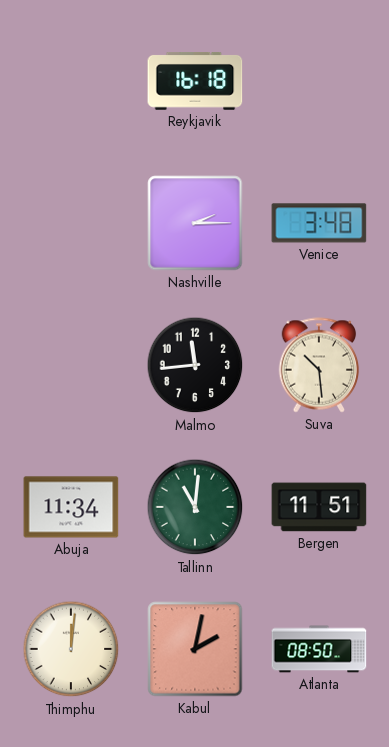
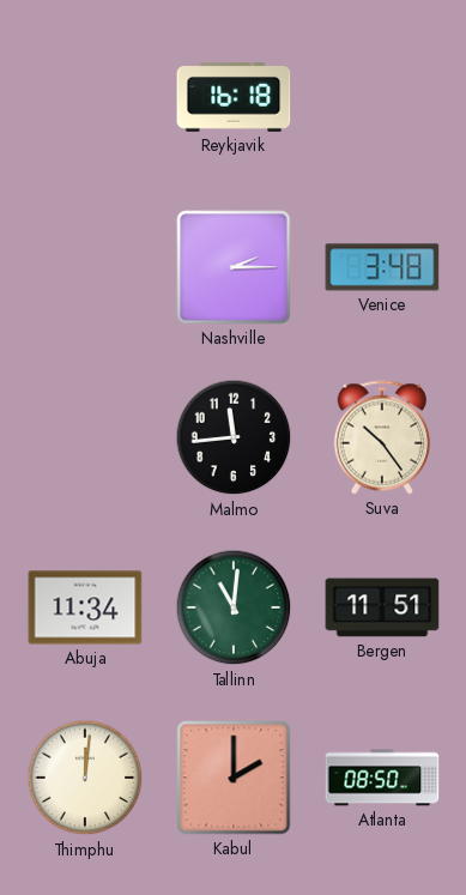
Suva: 10:29 -> 10:24 (382, 437)
Kabul: 2:02 -> 2:00 (234, 778)
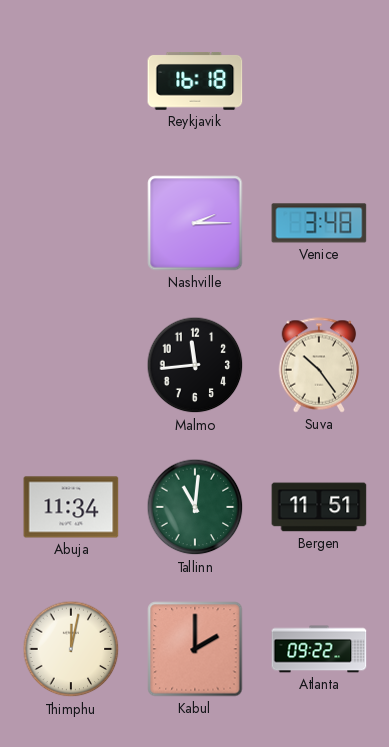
Thimphu: 12:01 -> 12:02 (71, 649)
Atlanta: 08:50 -> 09:22 (319, 649)
